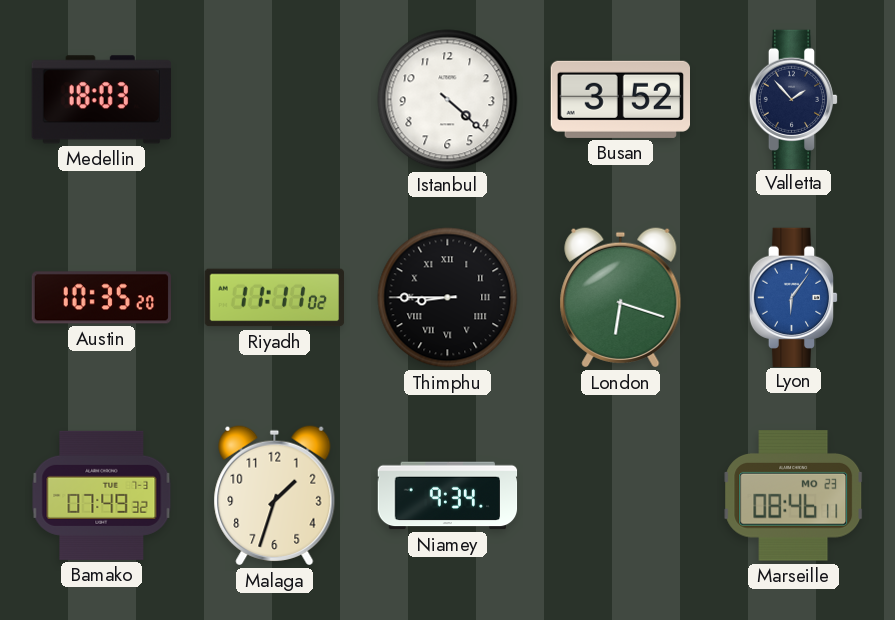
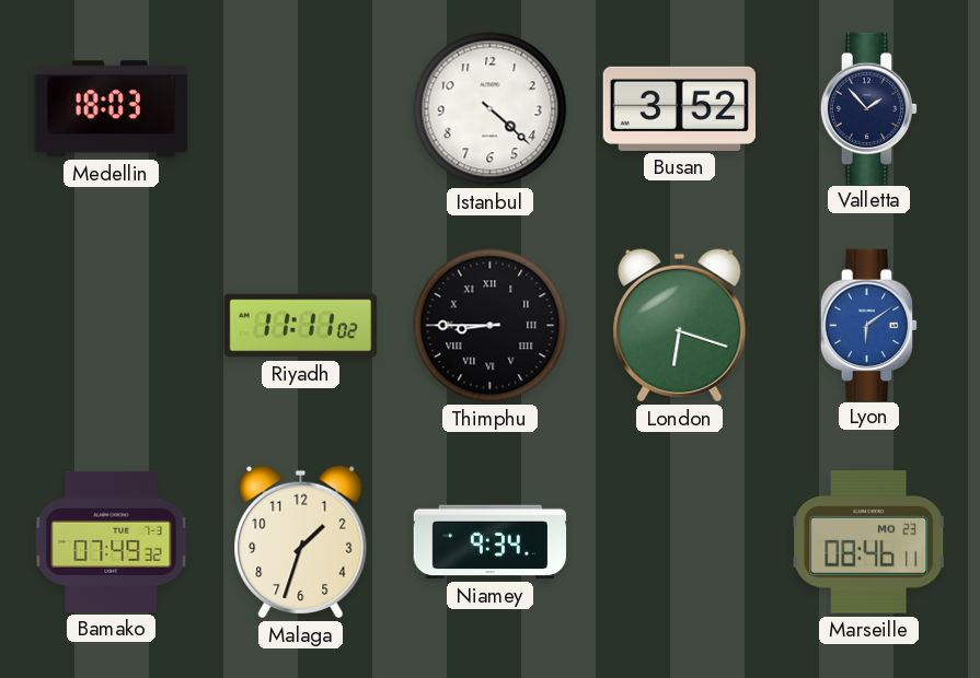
Austin: 10:35 -> none (101, 298)
Lyon: 6:06 -> 6:09 (869, 325)
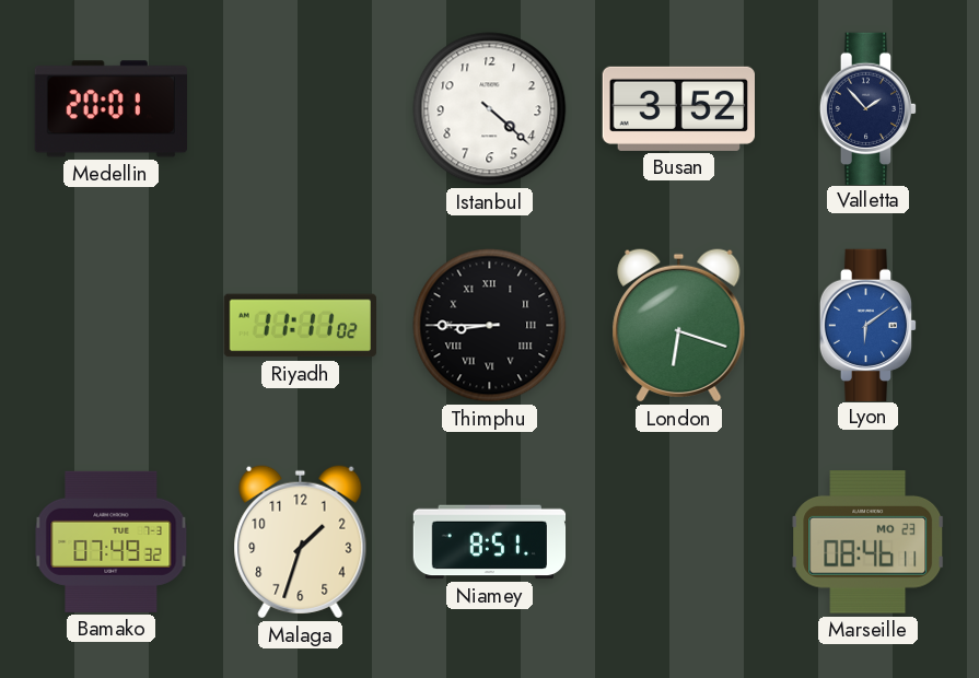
Medellin: 18:03 -> 20:01 (110, 109)
Niamey: 9:34 -> 8:51 (490, 542)
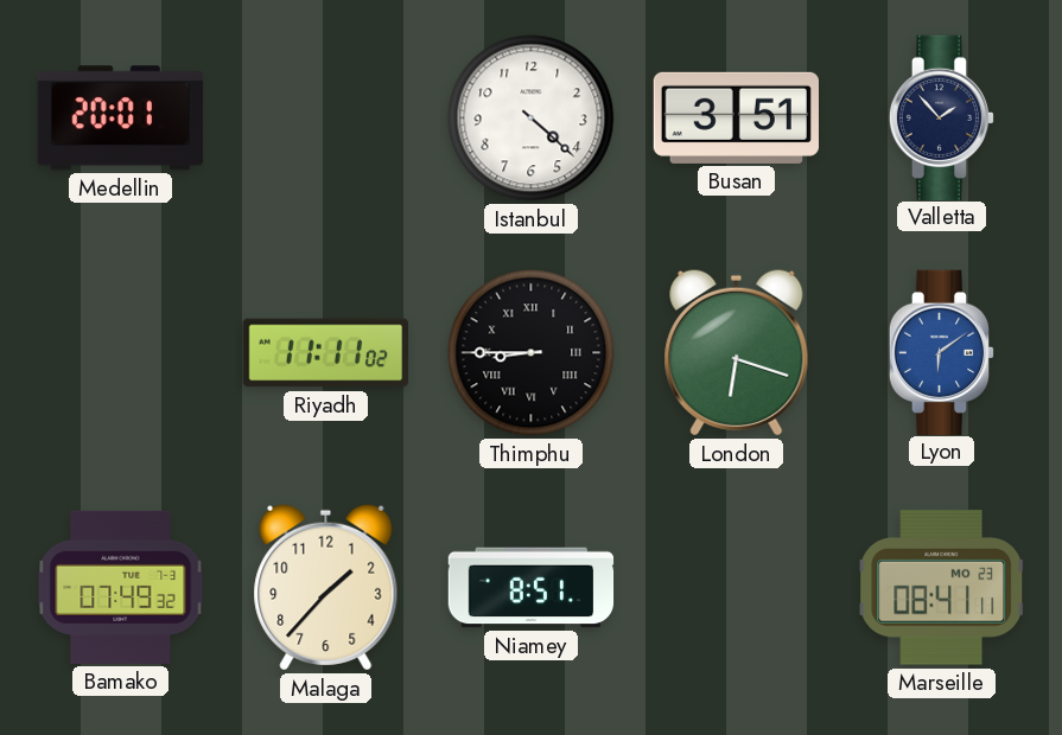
Busan: 3:52 -> 3:51 (736, 117)
Malaga: 1:33 -> 1:37 (326, 588)
Marseille: 08:46 -> 08:41 (942, 588)
